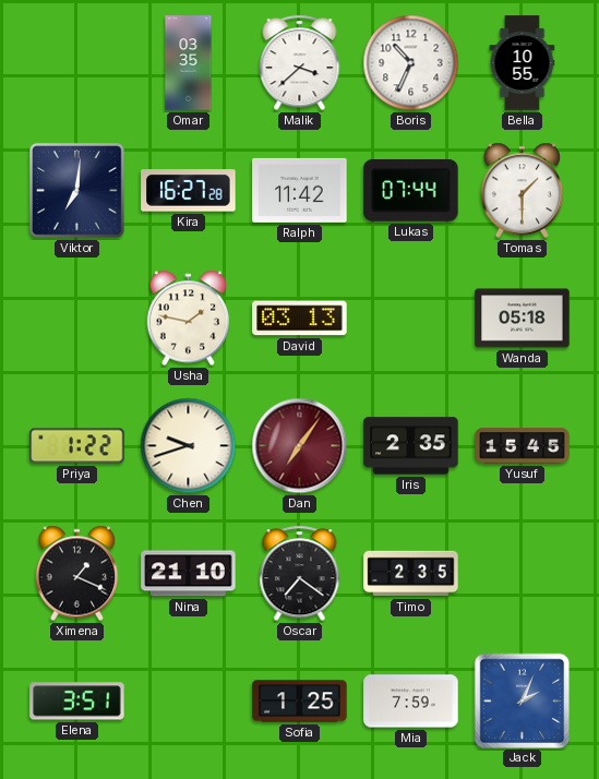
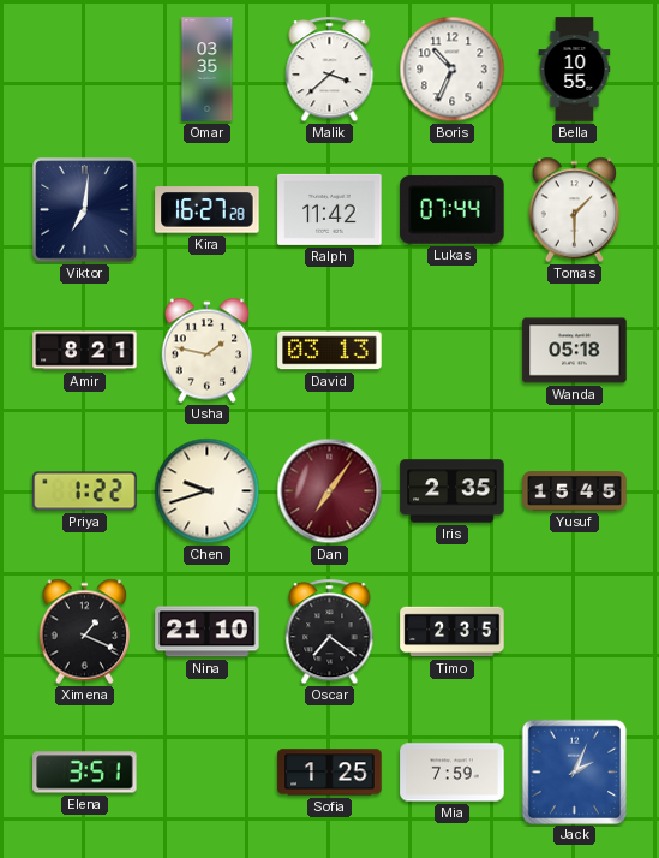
Amir: none -> 8:21 (85, 351)
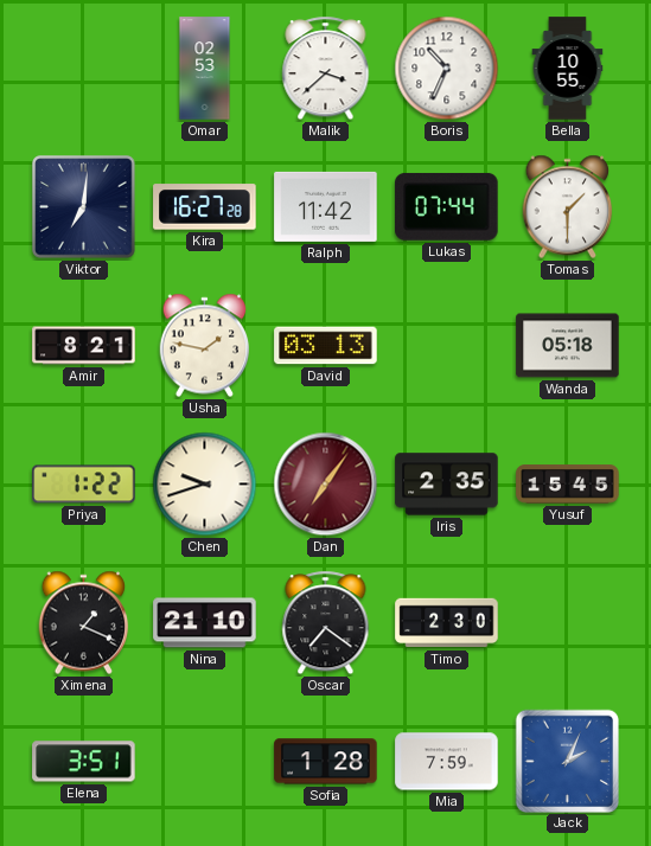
Omar: 03:35 -> 02:53 (205, 69)
Timo: 2:35 -> 2:30 (447, 623)
Sofia: 1:25 -> 1:28 (326, 762)
